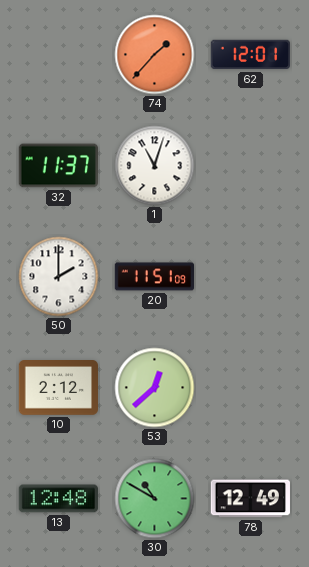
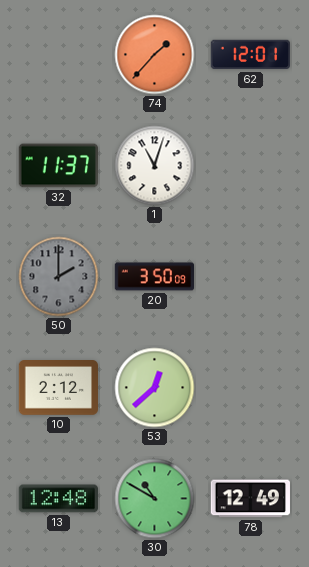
50 dial: white -> grey (59, 277)
20: 11:51 -> 3:50 (155, 277)
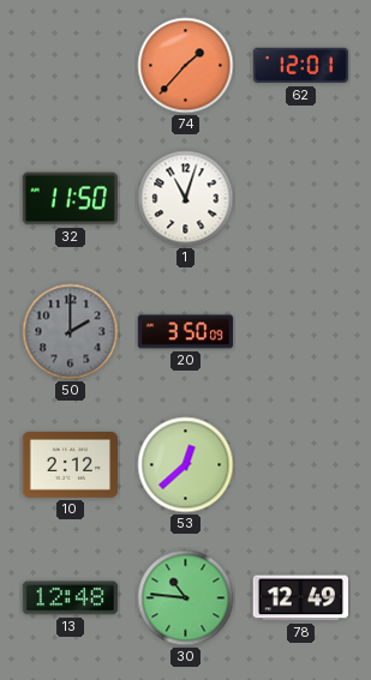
32: 11:37 -> 11:50 (70, 199)
30: 10:50 -> 10:46 (186, 598)
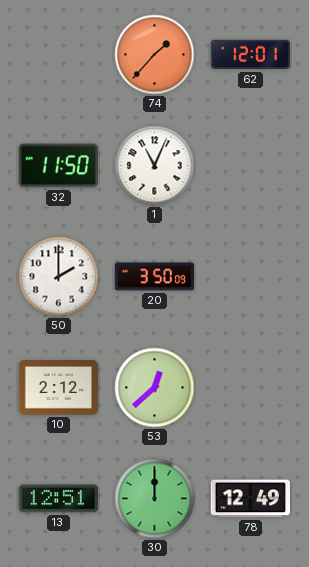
1: 11:03 -> 11:04 (155, 166)
50 dial: grey -> white (59, 277)
13: 12:48 -> 12:51 (58, 499)
30: 10:46 -> 12:00 (155, 499)
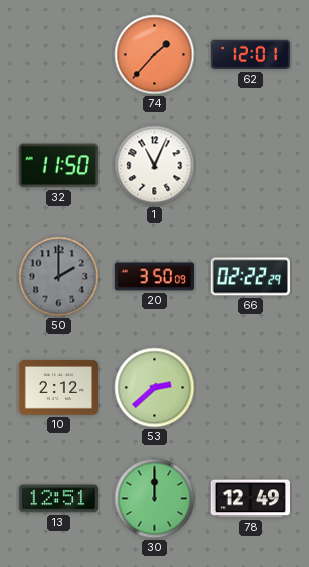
50 dial: white -> grey (59, 277)
66: none -> 02:22 (250, 277)
53: 12:38 -> 2:38 (155, 388)
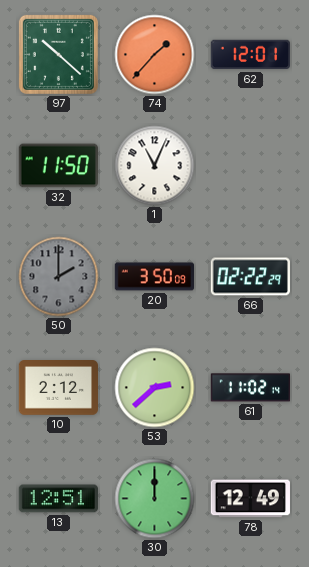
97: none -> 10:22 (58, 54)
61: none -> 11:02 (250, 388)
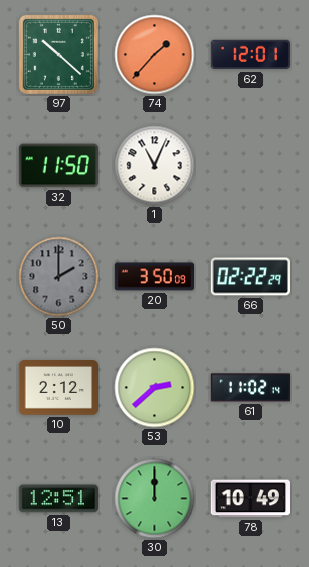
78: 12:49 -> 10:49 (250, 499)
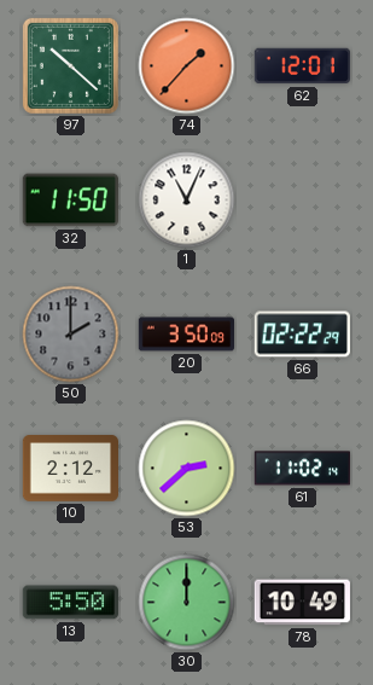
13: 12:51 -> 5:50 (70, 603)
